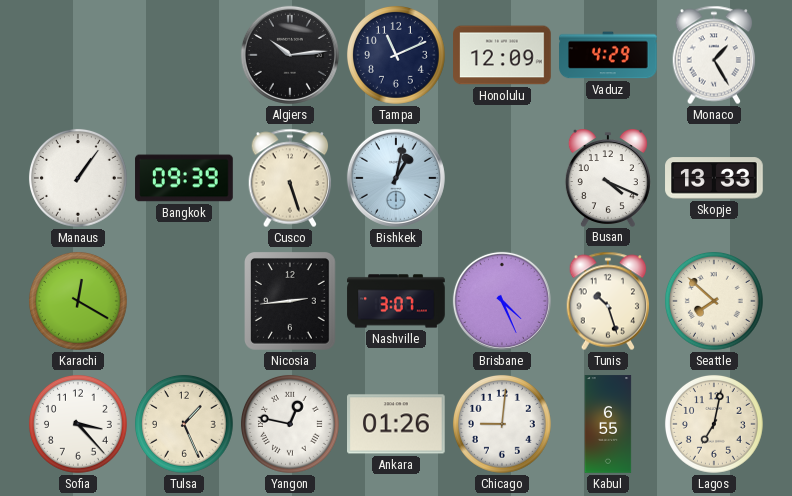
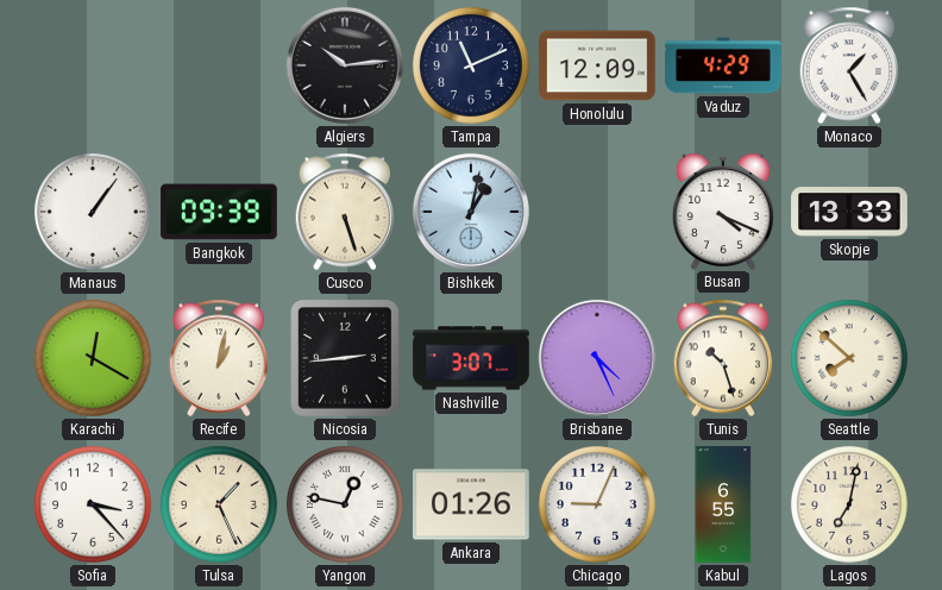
Recife: none -> 1:02 (219, 358)
Chicago: 9:01 -> 9:04 (597, 504)
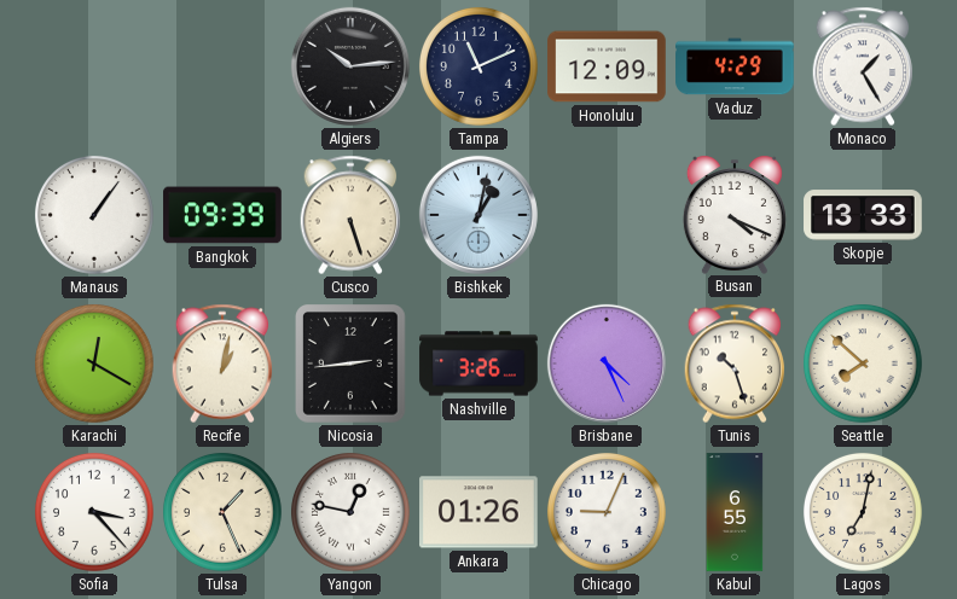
Nashville: 3:07 -> 3:26 (478, 364)
